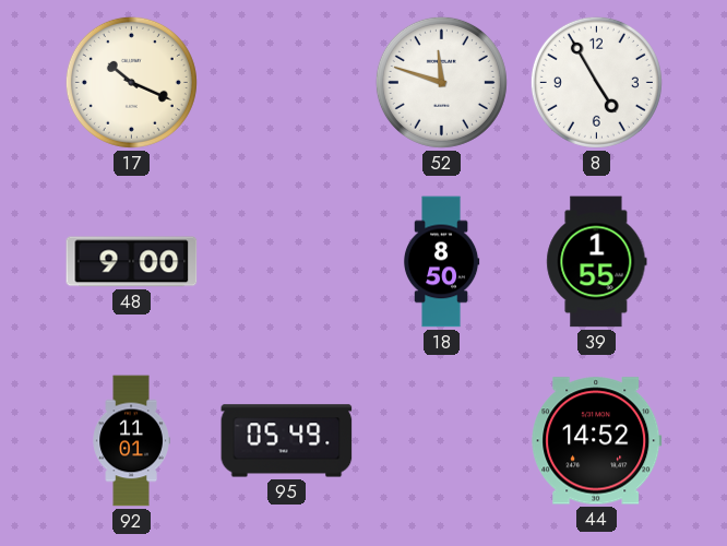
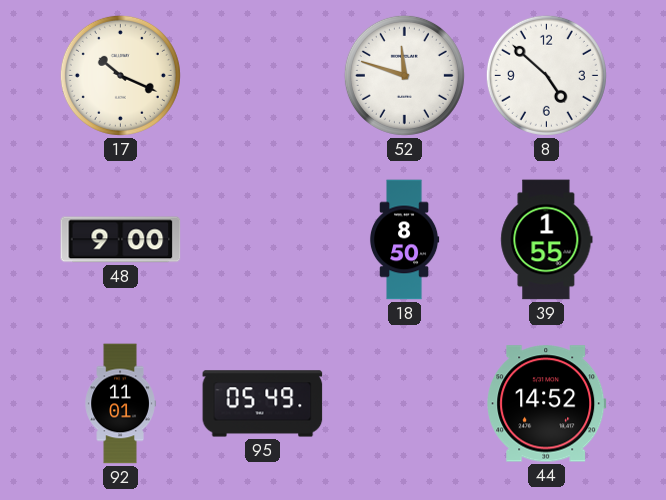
8: 4:55 -> 4:52 (546, 75)
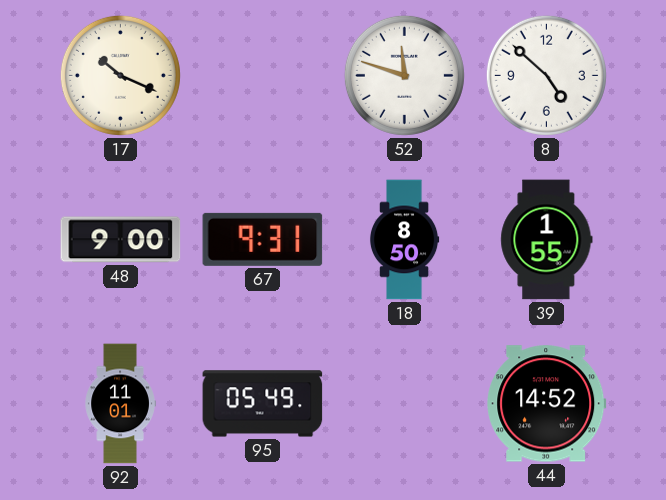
67: none -> 9:31 (263, 239)
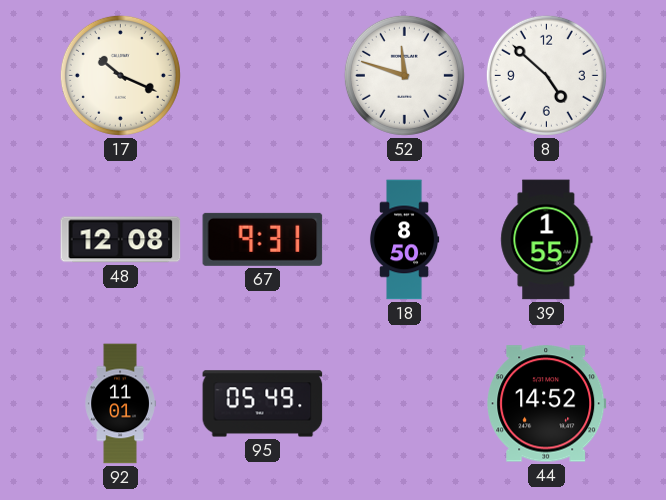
48: 9:00 -> 12:08 (121, 240)
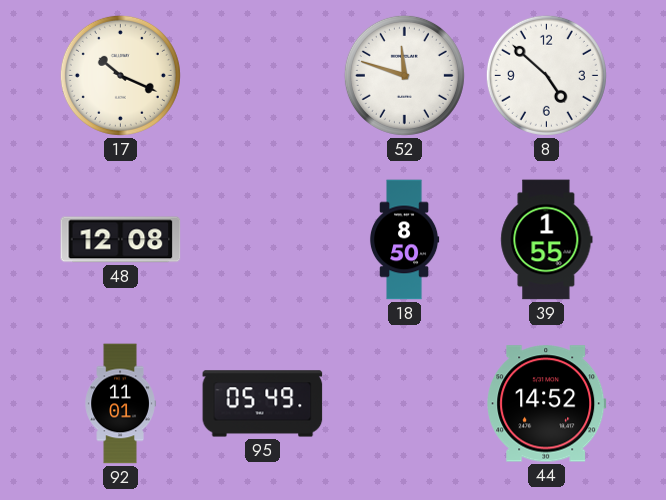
67: 9:31 -> none (263, 239)
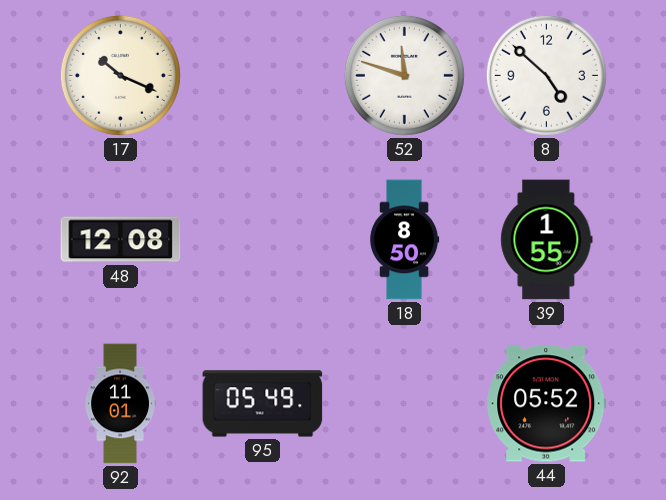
44: 14:52 -> 05:52 (547, 404)
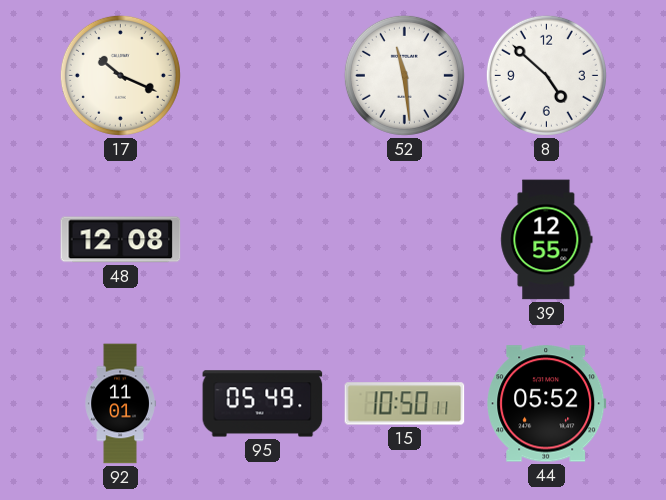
52: 11:48 -> 11:29 (404, 75)
18: 8:50 -> none (404, 240)
39: 1:55 -> 12:55 (547, 240)
15: none -> 10:50 (405, 404)
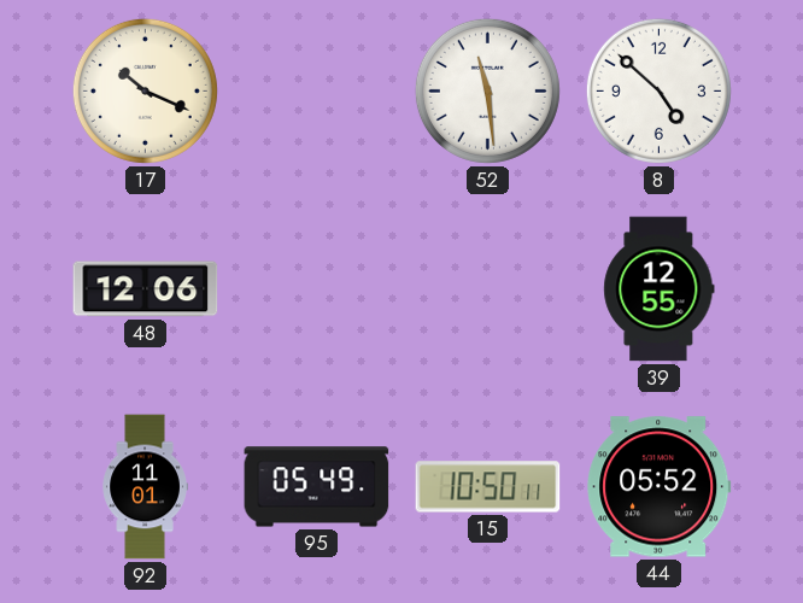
48: 12:08 -> 12:06 (146, 289)
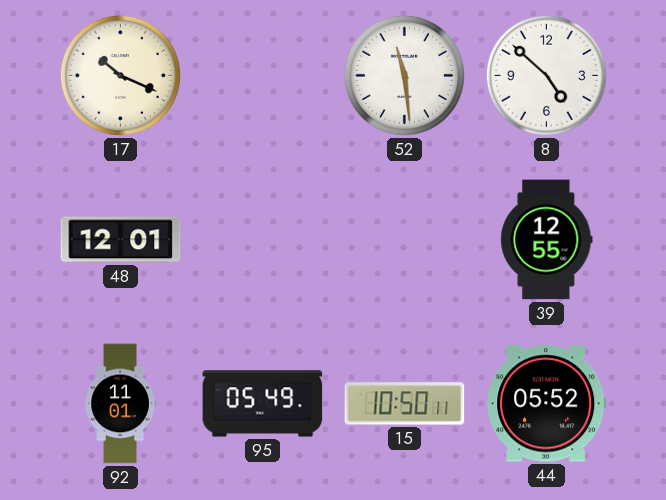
48: 12:06 -> 12:01 (121, 240)
